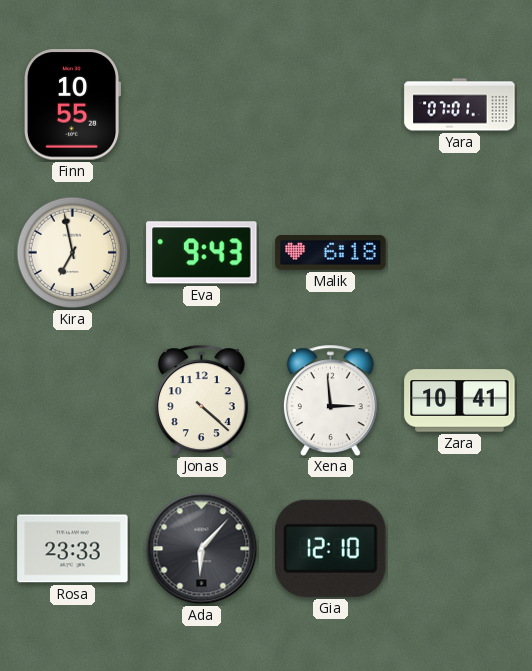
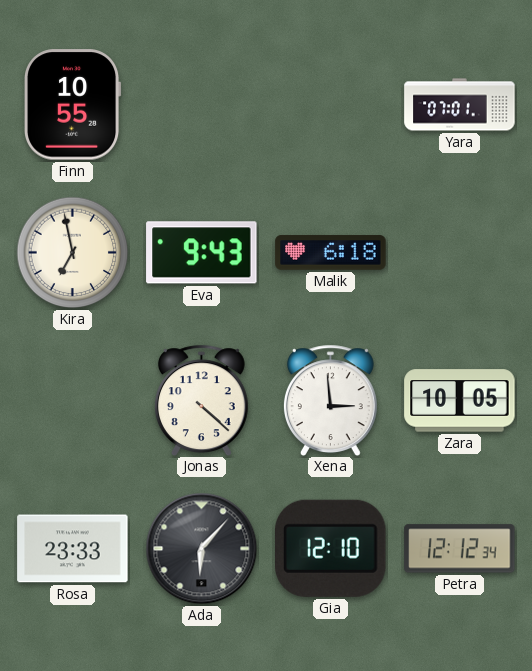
Zara: 10:41 -> 10:05 (460, 401)
Petra: none -> 12:12 (460, 549)
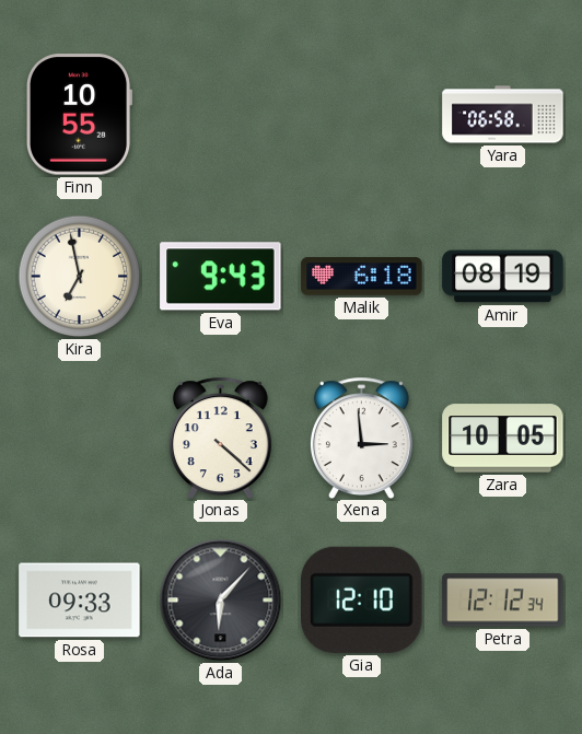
Yara: 07:01 -> 06:58 (503, 115)
Amir: none -> 08:19 (503, 277)
Rosa: 23:33 -> 09:33 (80, 601)
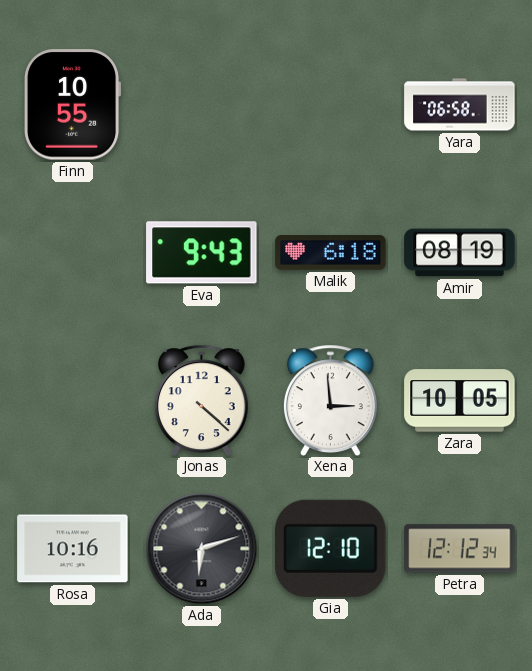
Kira: 6:58 -> none (80, 277)
Rosa: 09:33 -> 10:16 (73, 549)
Ada: 6:07 -> 6:12 (202, 549)
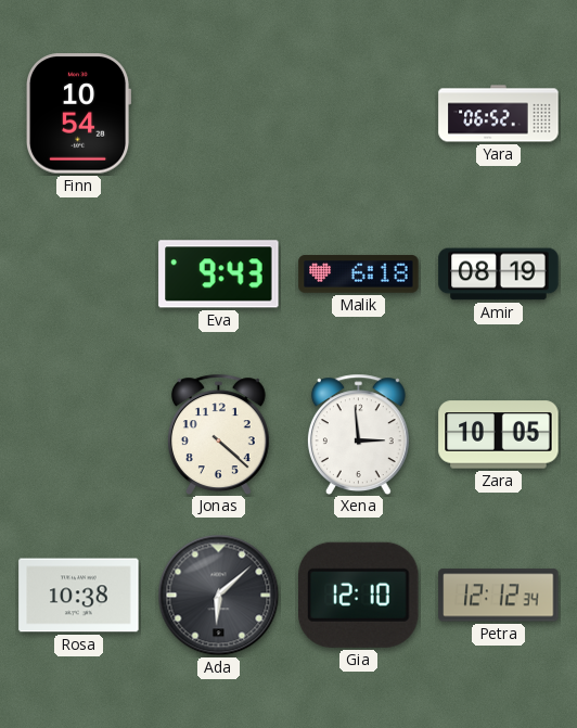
Finn: 10:55 -> 10:54 (79, 114)
Yara: 06:58 -> 06:52 (499, 114)
Rosa: 10:16 -> 10:38 (79, 596)
Ada: 6:12 -> 6:08 (219, 596)
